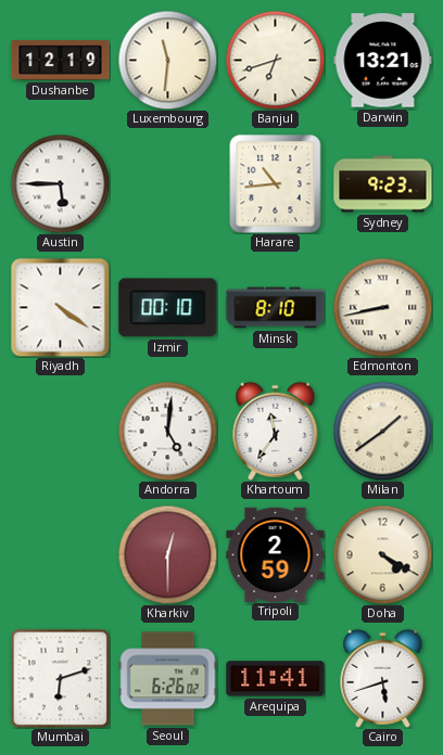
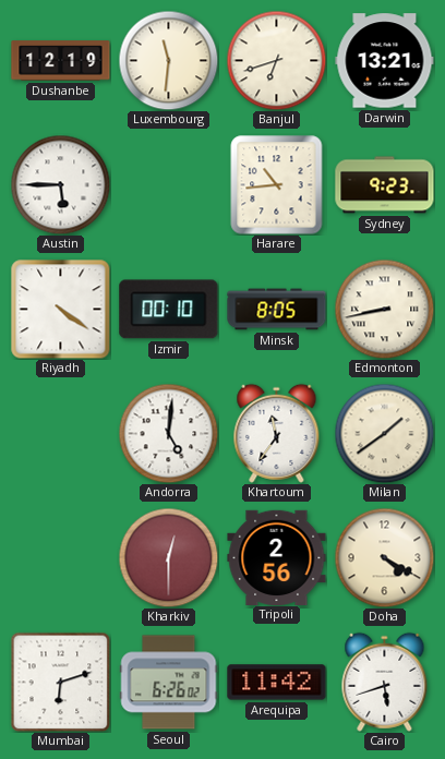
Minsk: 8:10 -> 8:05 (277, 310)
Tripoli: 2:59 -> 2:56 (277, 557)
Arequipa: 11:41 -> 11:42 (277, 683)
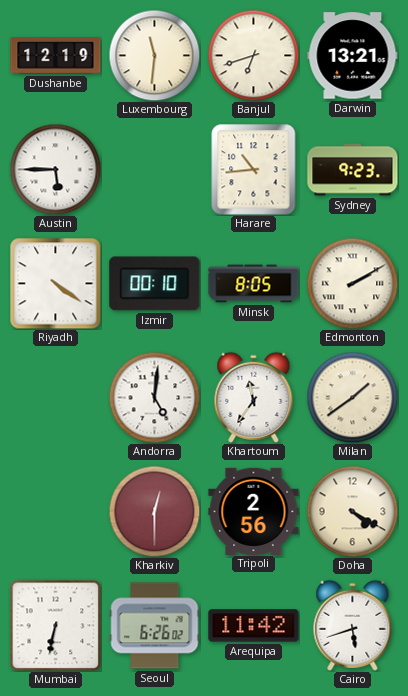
Edmonton: 8:43 -> 2:10 (352, 283)
Mumbai: 6:12 -> 6:32 (55, 625)
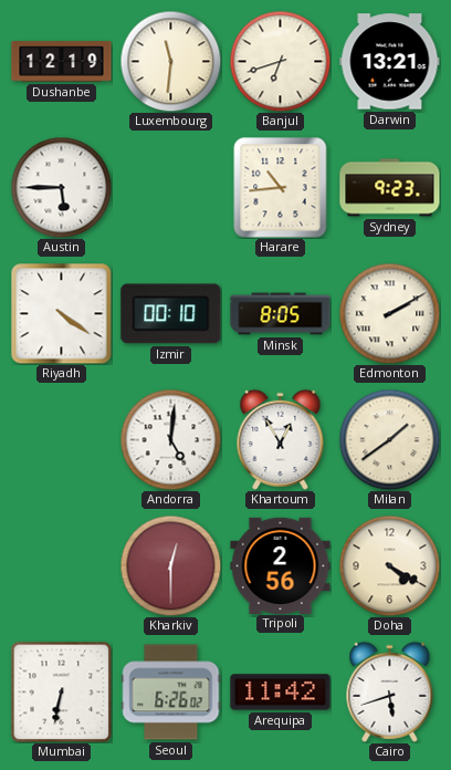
Khartoum: 11:36 -> 12:55 (281, 439)
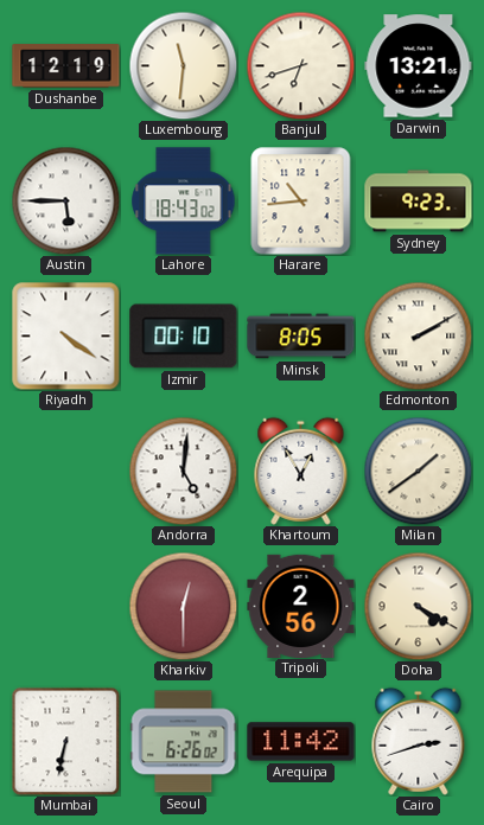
Lahore: none -> 18:43 (184, 202)
Cairo: 5:42 -> 2:42 (419, 741)
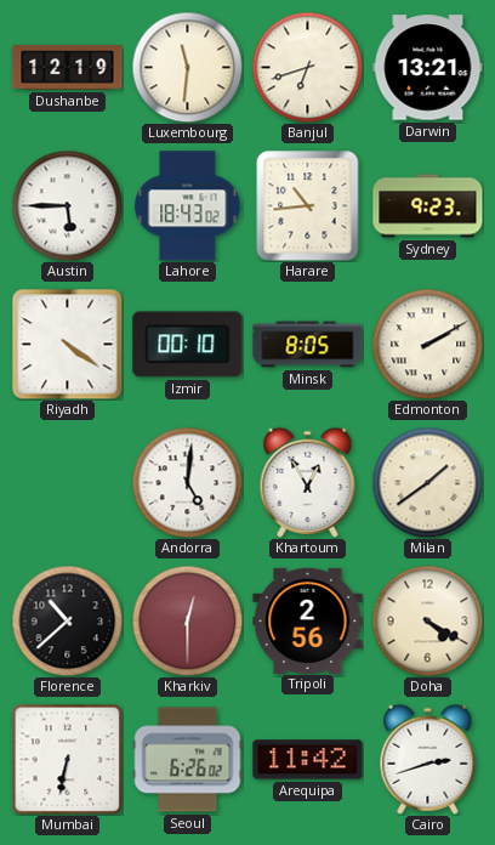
Florence: none -> 10:38 (67, 620)
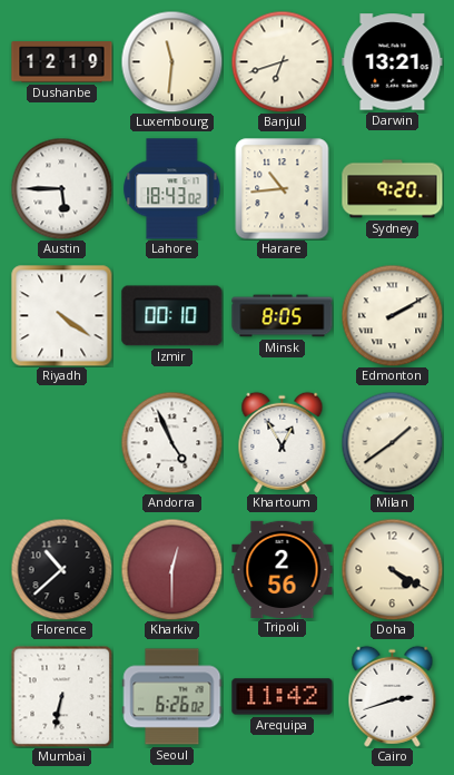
Sydney: 9:23 -> 9:20 (393, 189)
Andorra: 5:01 -> 4:56 (171, 442)
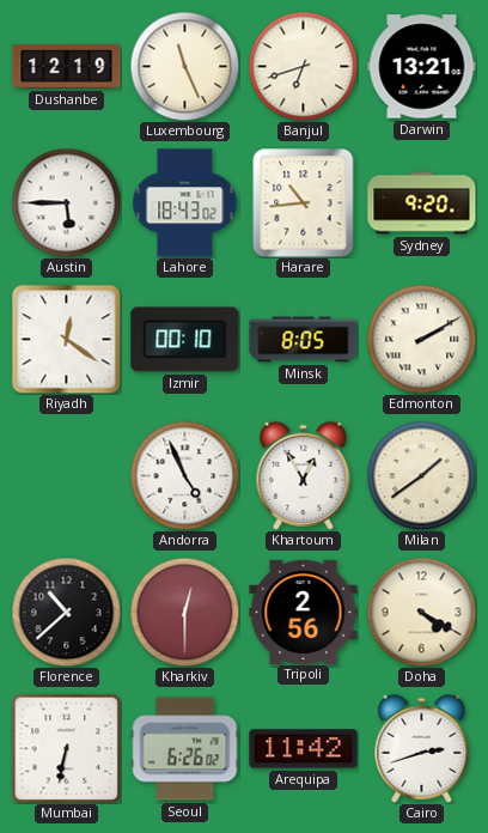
Luxembourg: 11:31 -> 11:26 (184, 66)
Riyadh: 4:21 -> 12:21 (67, 340)
